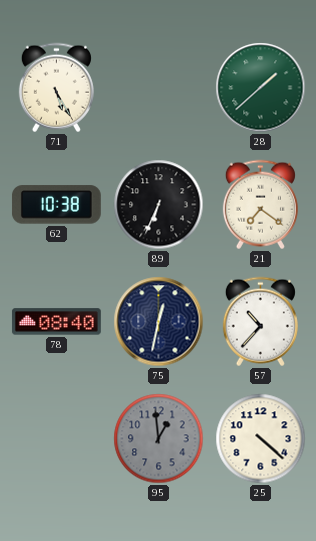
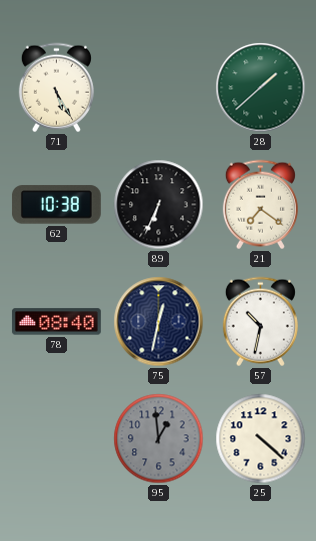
57: 10:37 -> 10:32 (260, 322)
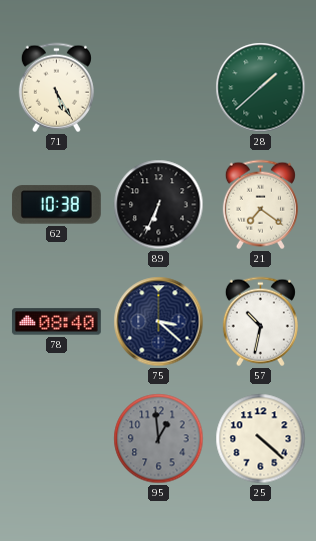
75: 12:32 -> 3:22 (159, 322)
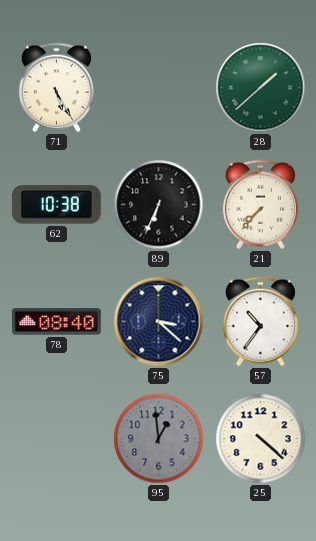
21: 7:21 -> 7:37 (260, 205)
57: 10:32 -> 10:36 (260, 322)
